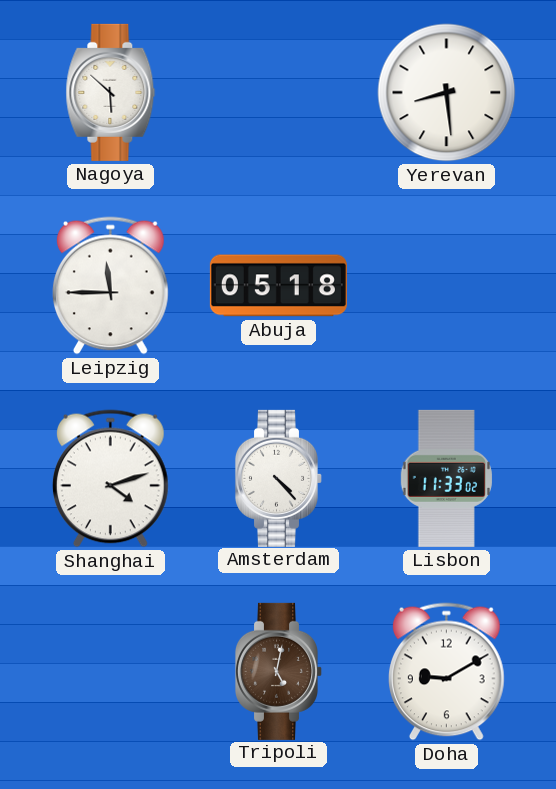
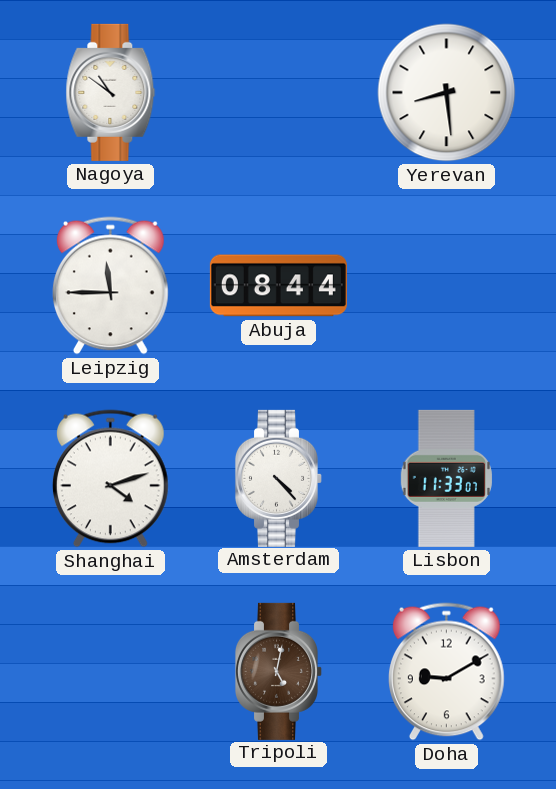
Nagoya: 5:52 -> 10:51 (111, 92)
Abuja: 05:18 -> 08:44 (278, 286)
Lisbon: 11:33:02 -> 11:33:07 (446, 478)
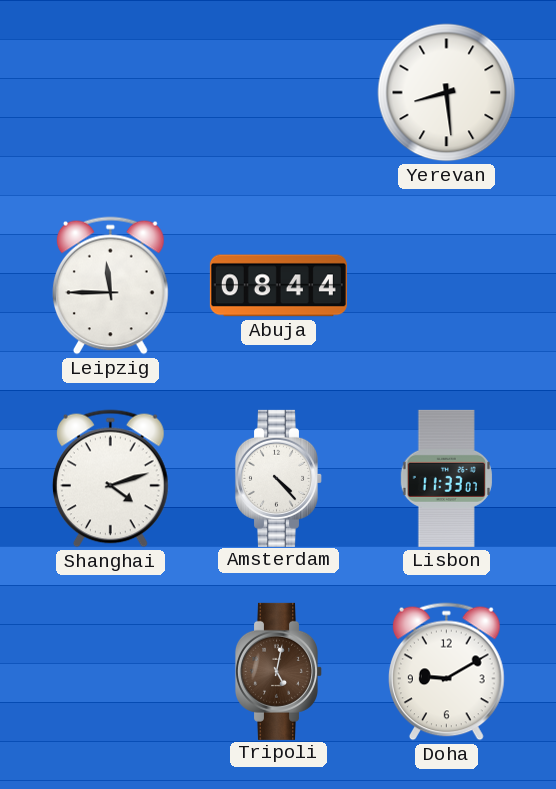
Nagoya: 10:51 -> none (111, 92)
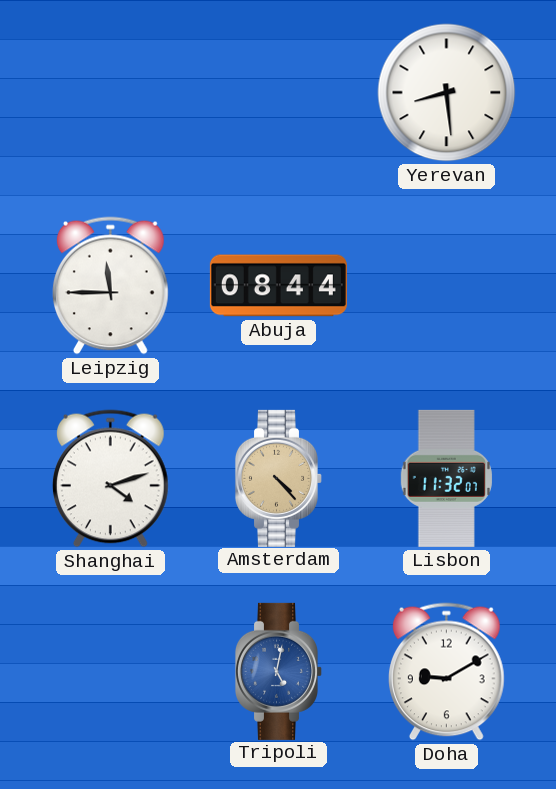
Amsterdam dial: white -> champagne (278, 478)
Lisbon: 11:33 -> 11:32 (446, 478)
Tripoli dial: brown -> blue (278, 671)
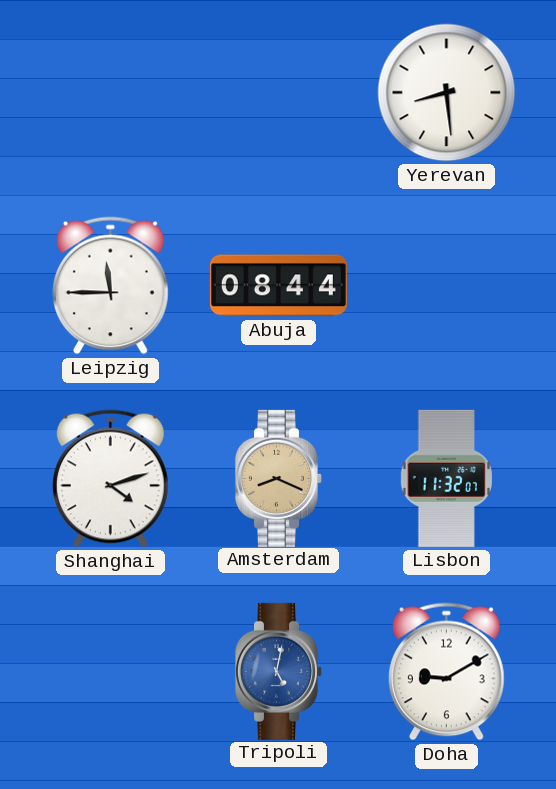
Amsterdam: 4:23 -> 8:19 (278, 478)
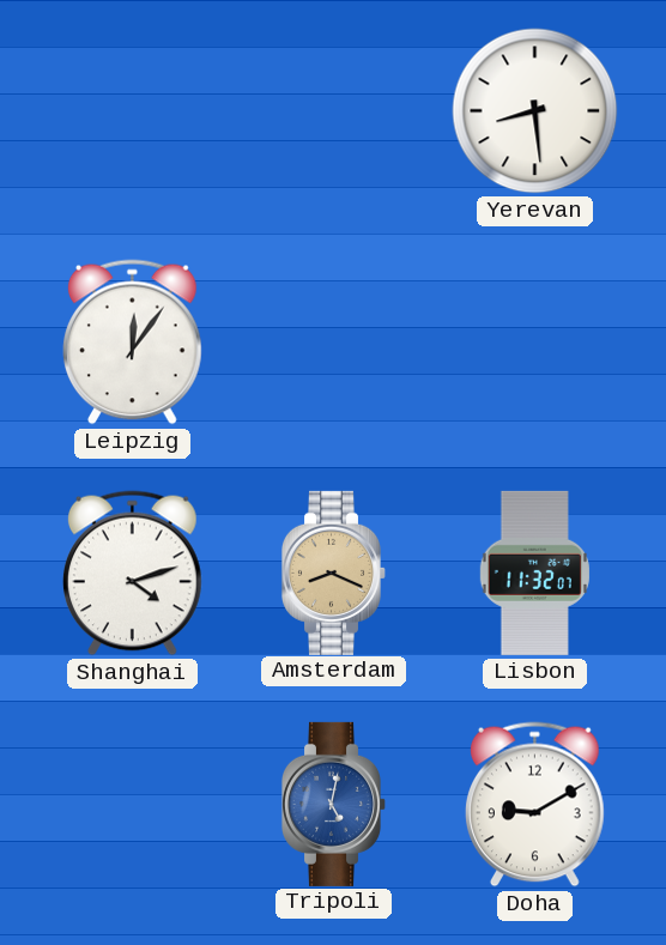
Leipzig: 11:45 -> 12:06 (133, 343)
Abuja: 08:44 -> none (278, 286)
